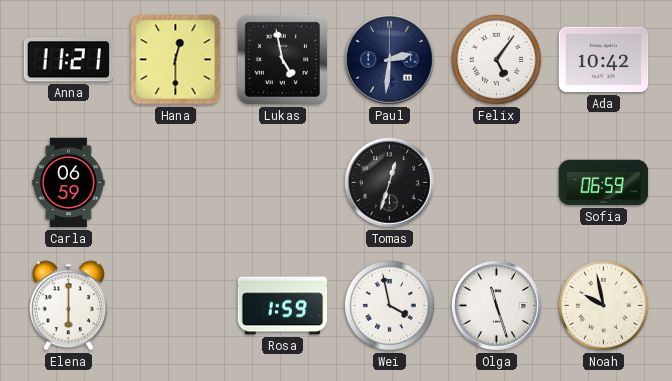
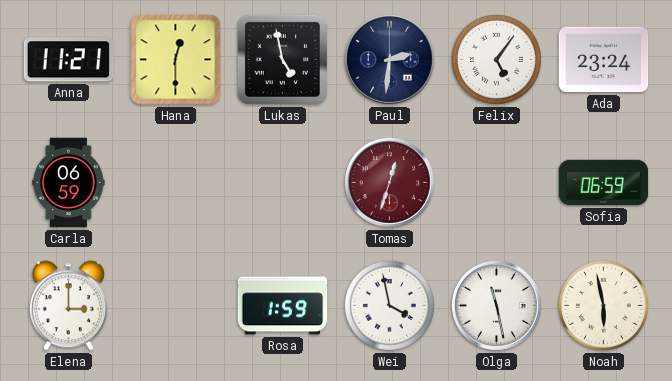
Ada: 10:42 -> 23:24 (604, 60)
Tomas dial: black -> burgundy (389, 182)
Elena: 6:00 -> 3:00 (68, 306)
Olga: 11:27 -> 11:28 (496, 305)
Noah: 9:58 -> 5:58 (603, 305)
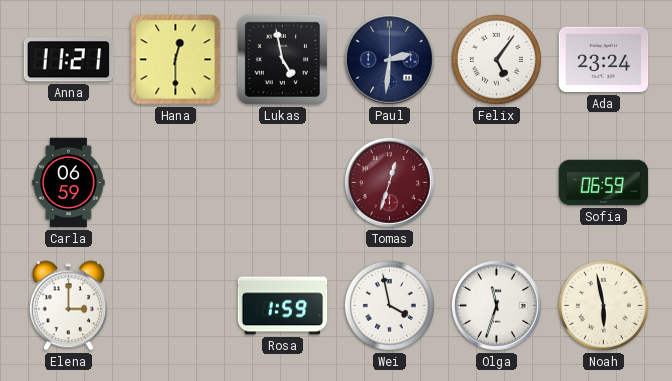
Olga: 11:28 -> 11:33 (496, 305)
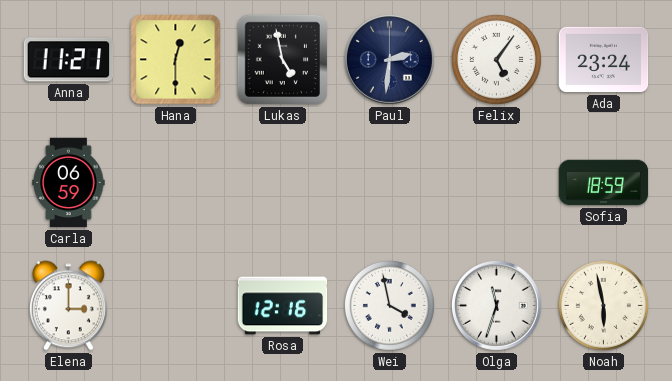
Tomas: 12:33 -> none (389, 182)
Sofia: 06:59 -> 18:59 (604, 183)
Rosa: 1:59 -> 12:16 (283, 306)
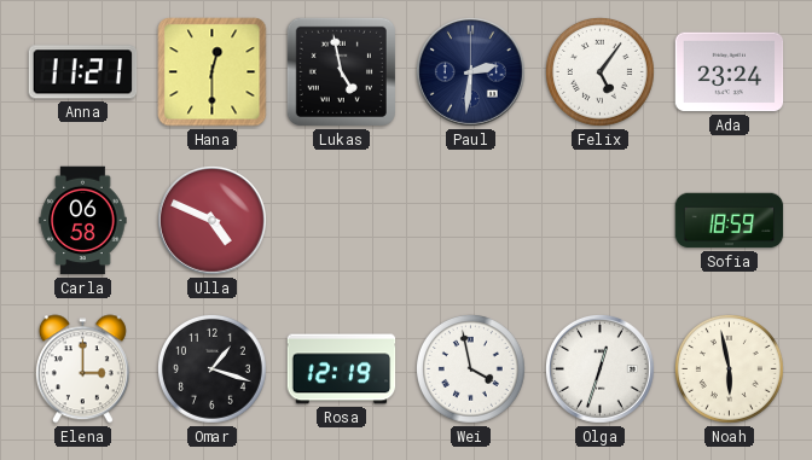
Carla: 06:59 -> 06:58 (83, 221)
Ulla: none -> 4:49 (211, 220)
Omar: none -> 1:18 (211, 368)
Rosa: 12:16 -> 12:19 (342, 369)
Olga: 11:33 -> 12:33 (599, 368)
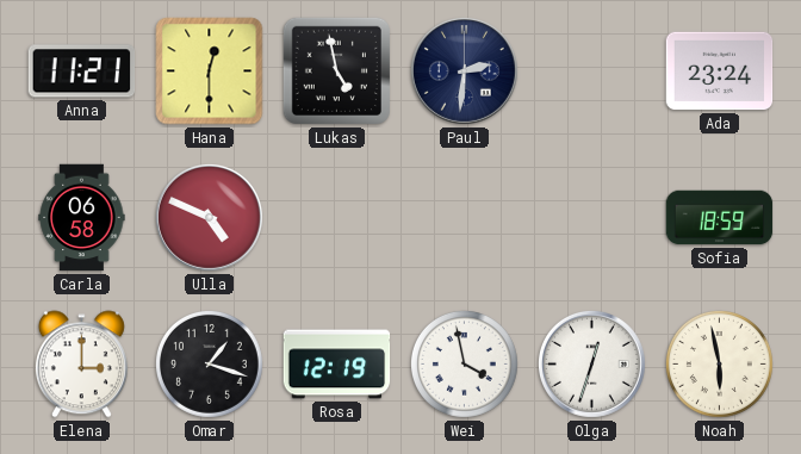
Felix: 5:06 -> none (599, 71)
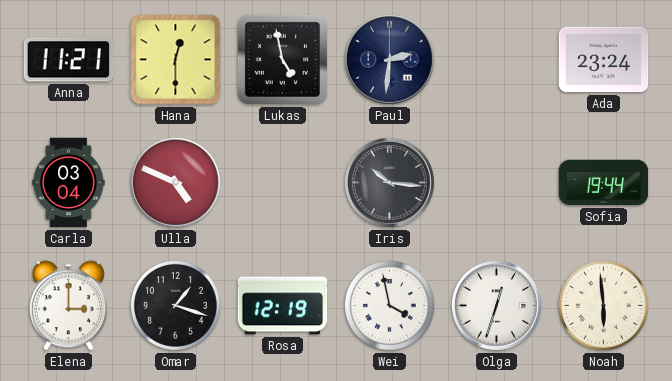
Carla: 06:58 -> 03:04 (69, 183)
Iris: none -> 10:16 (389, 182)
Sofia: 18:59 -> 19:44 (604, 183)
Noah: 5:58 -> 5:59 (603, 305)
